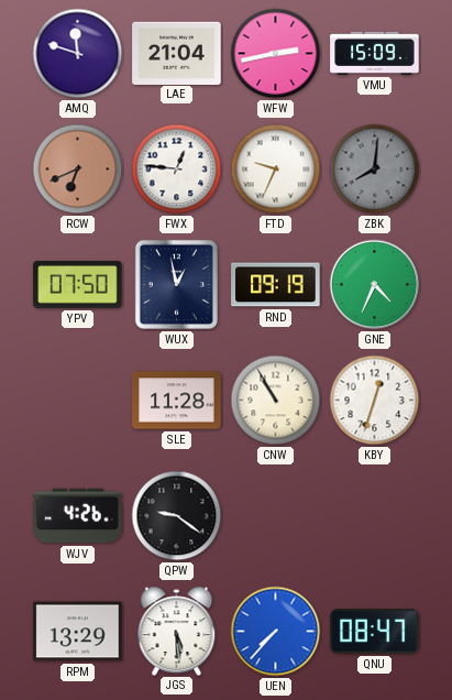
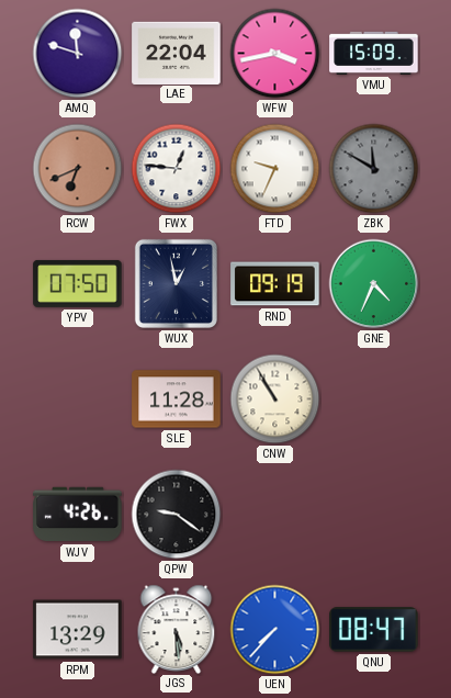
LAE: 21:04 -> 22:04 (177, 53)
WFW: 2:43 -> 3:43 (275, 54)
ZBK: 8:01 -> 11:50 (374, 169)
KBY: 12:33 -> none (375, 401)
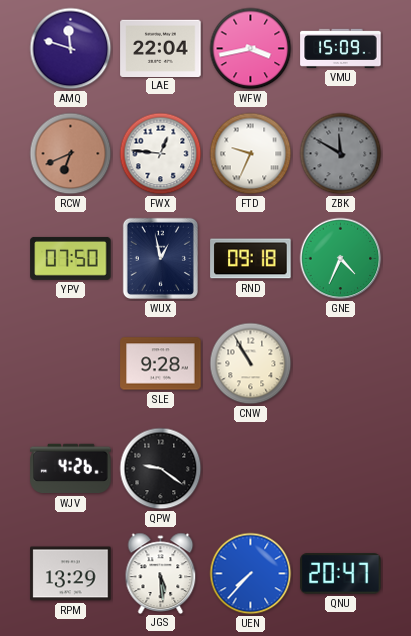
RND: 09:19 -> 09:18 (251, 259)
SLE: 11:28 -> 9:28 (161, 364)
QNU: 08:47 -> 20:47 (341, 574)
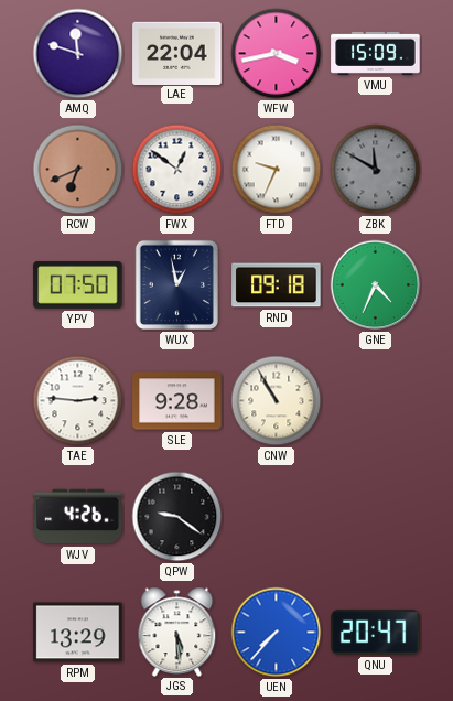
FWX: 12:46 -> 12:51 (177, 170)
TAE: none -> 2:46 (78, 401)
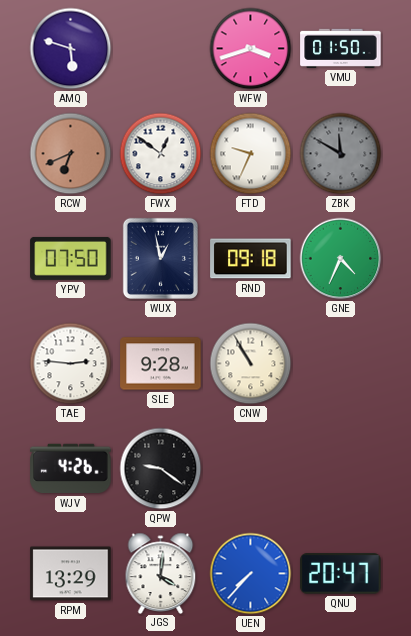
AMQ: 11:48 -> 5:48 (71, 49)
LAE: 22:04 -> none (177, 53)
WFW: 3:43 -> 3:42 (251, 49)
VMU: 15:09 -> 01:50 (341, 48)
JGS: 5:29 -> 4:01 (161, 573)
